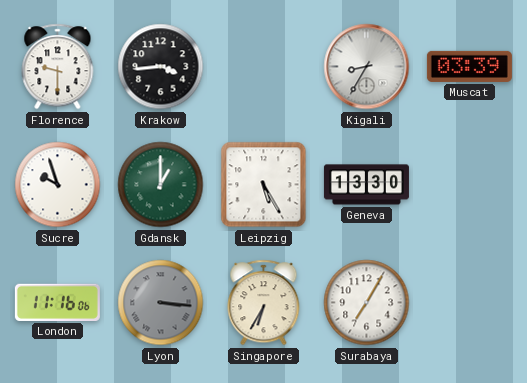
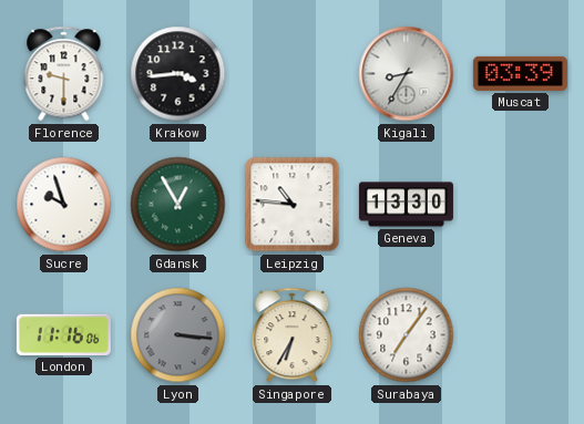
Gdansk: 1:00 -> 12:55 (178, 205)
Leipzig: 5:25 -> 10:46 (293, 205)
Surabaya: 7:05 -> 7:06 (407, 335)
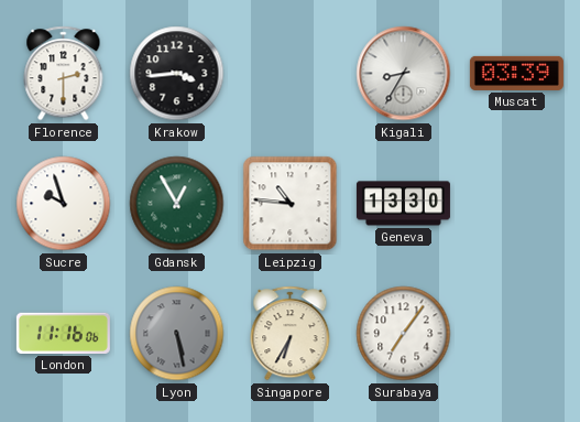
Florence: 9:30 -> 2:30 (64, 74)
Lyon: 3:16 -> 5:28 (177, 334)
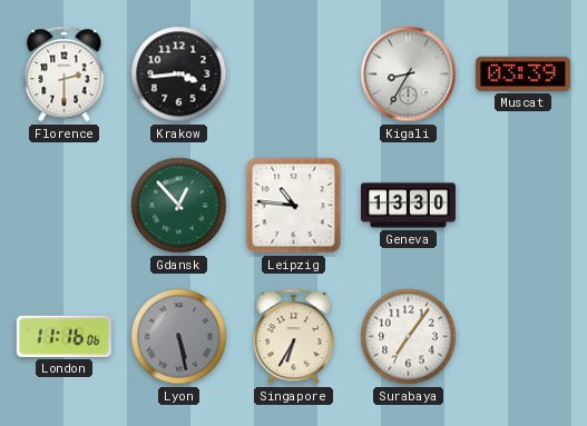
Sucre: 9:57 -> none (64, 204)
Gdansk: 12:55 -> 12:53 (179, 206)
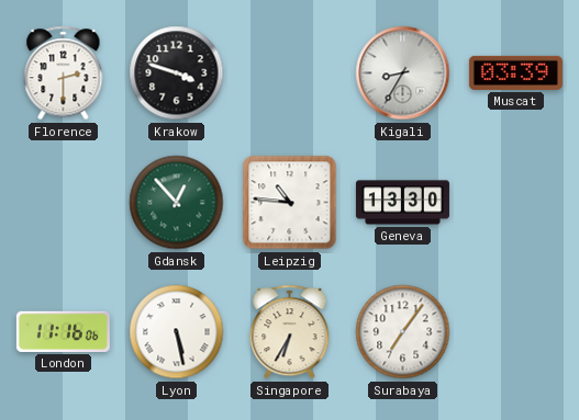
Krakow: 3:44 -> 3:48 (177, 73)
Lyon dial: grey -> white (177, 332)
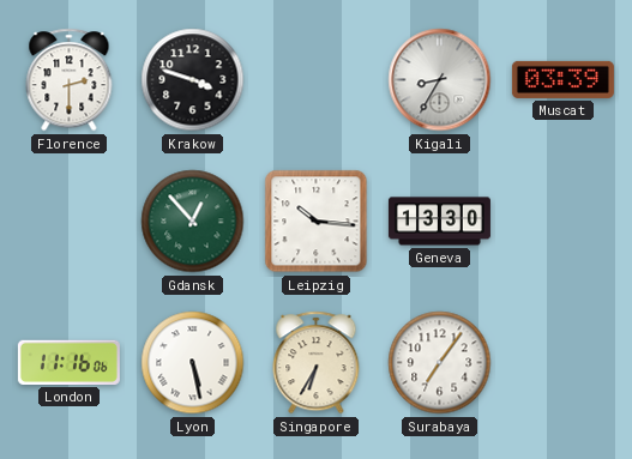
Leipzig: 10:46 -> 10:16 (317, 222)
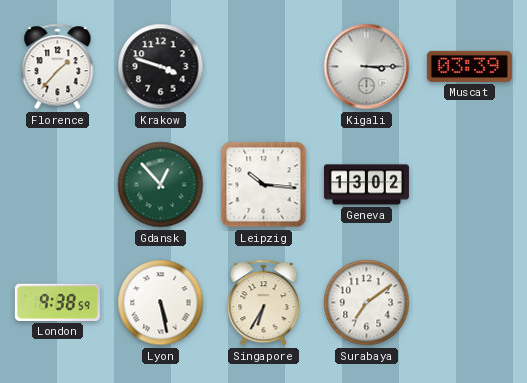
Florence: 2:30 -> 1:37 (58, 67)
Kigali: 8:35 -> 3:15 (367, 67)
Geneva: 13:30 -> 13:02 (366, 185)
London: 11:16 -> 9:38 (57, 302)
Surabaya: 7:06 -> 7:09 (367, 303)
